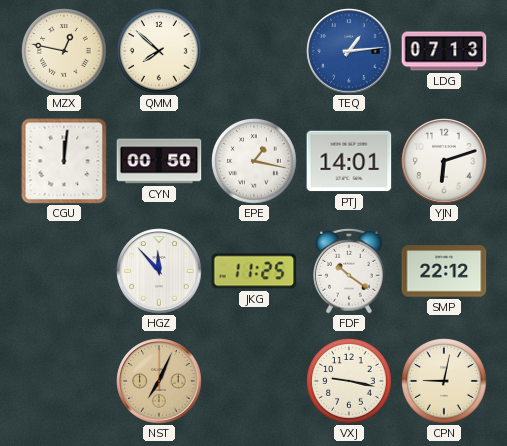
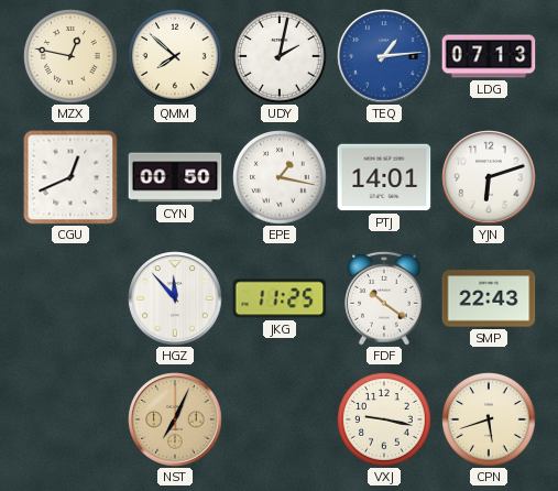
UDY: none -> 2:02 (280, 56)
CGU: 12:01 -> 12:41 (70, 177)
SMP: 22:12 -> 22:43 (489, 298)
CPN: 9:02 -> 5:42 (489, 419)
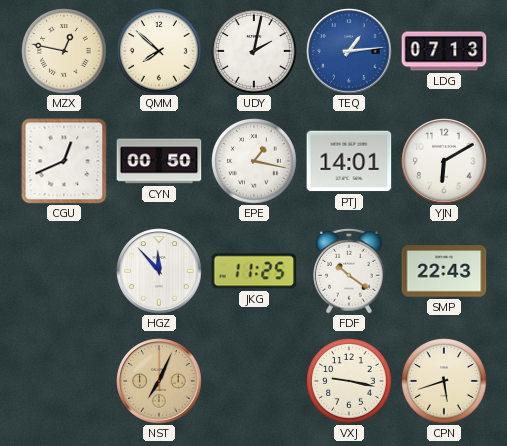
YJN: 6:12 -> 6:10 (444, 161)
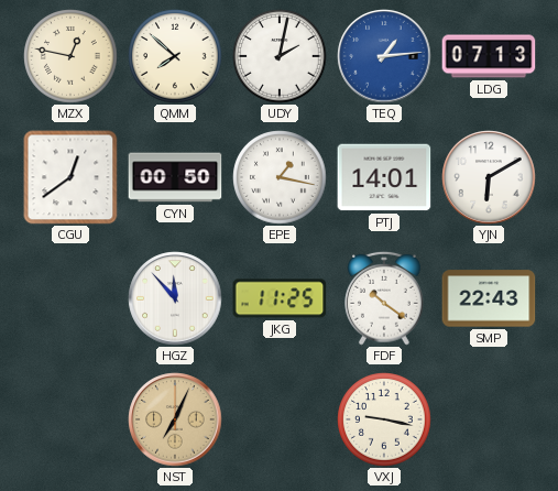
CGU: 12:41 -> 12:39 (70, 177)
CPN: 5:42 -> none (444, 381)
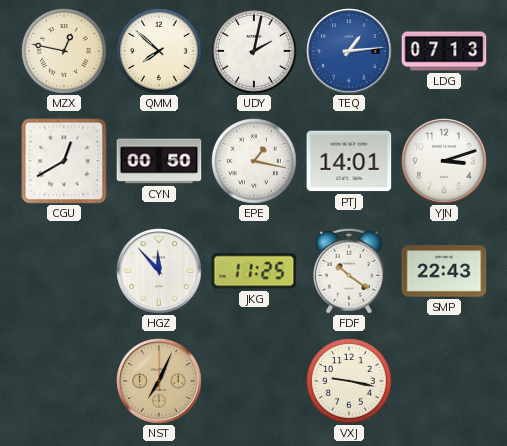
CGU: 12:39 -> 12:40 (64, 161)
YJN: 6:10 -> 3:12 (444, 161)
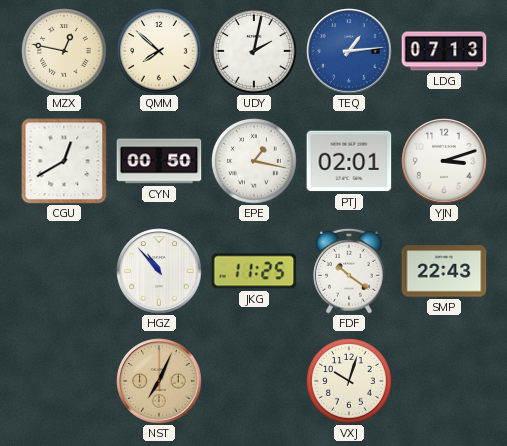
PTJ: 14:01 -> 02:01 (349, 161)
HGZ: 11:53 -> 10:53 (159, 271)
VXJ: 9:17 -> 10:03 (349, 381)
